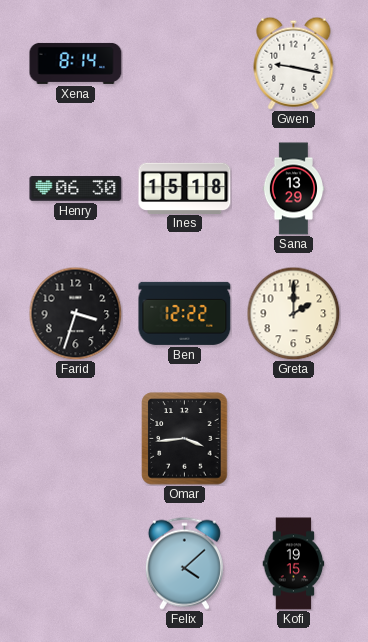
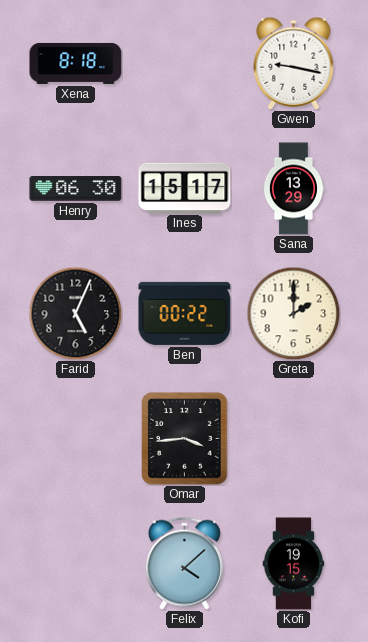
Xena: 8:14 -> 8:18 (76, 63)
Ines: 15:18 -> 15:17 (185, 188)
Farid: 3:33 -> 5:04 (75, 313)
Ben: 12:22 -> 00:22 (185, 313)
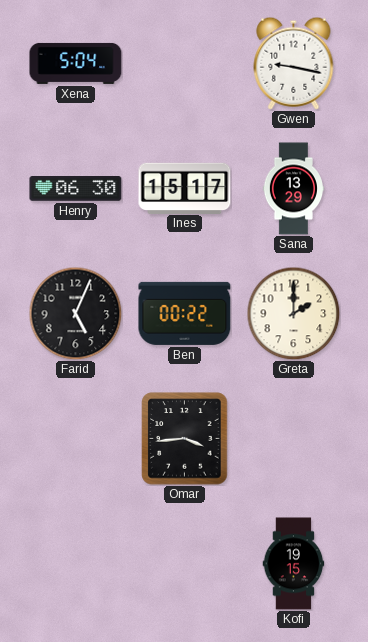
Xena: 8:18 -> 5:04 (76, 63)
Felix: 4:08 -> none (184, 563)
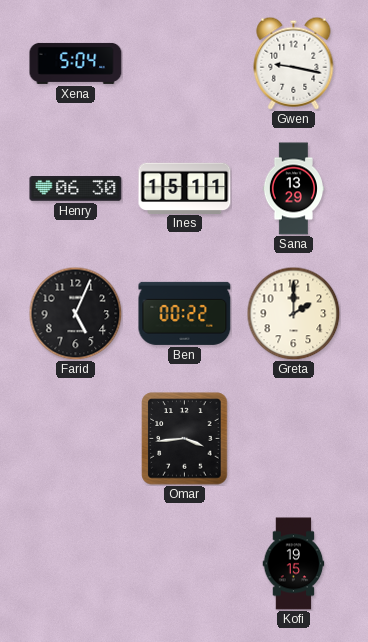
Ines: 15:17 -> 15:11 (185, 188)
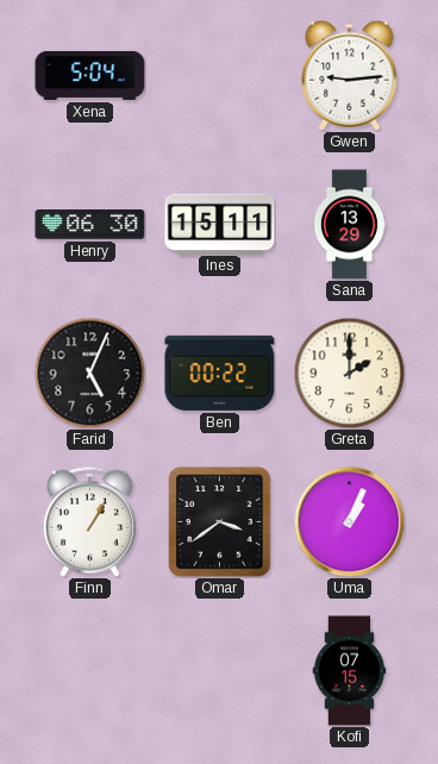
Gwen: 9:17 -> 9:14 (350, 75)
Finn: none -> 1:05 (89, 521)
Omar: 3:44 -> 3:39 (220, 522)
Uma: none -> 1:04 (349, 521)
Kofi: 19:15 -> 07:15 (350, 671)
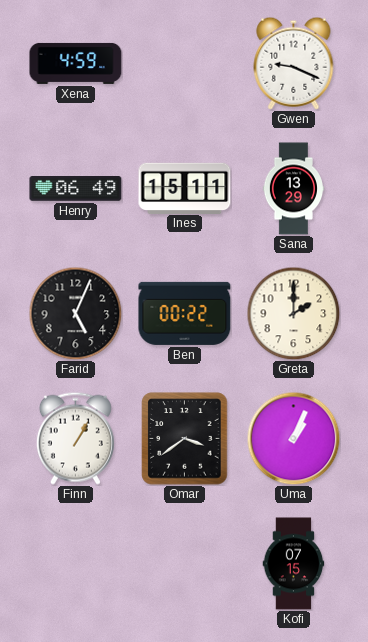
Xena: 5:04 -> 4:59 (76, 63)
Gwen: 9:14 -> 9:19 (294, 63)
Henry: 06:30 -> 06:49 (76, 189)
